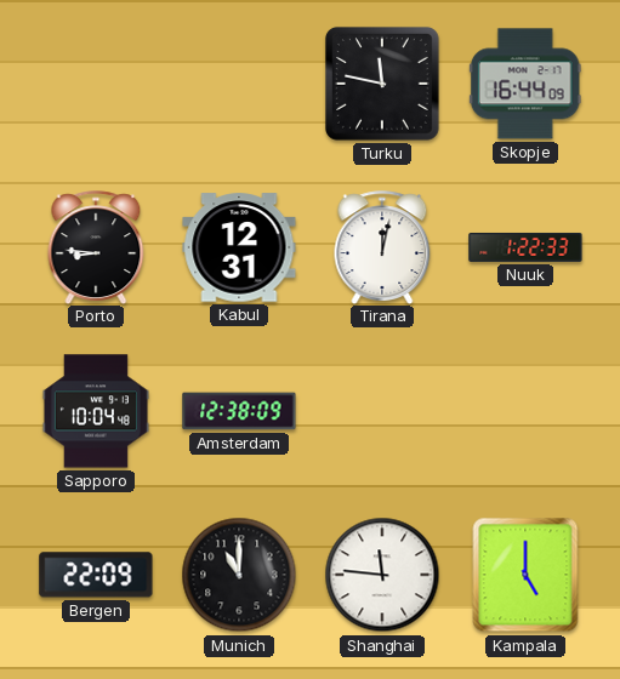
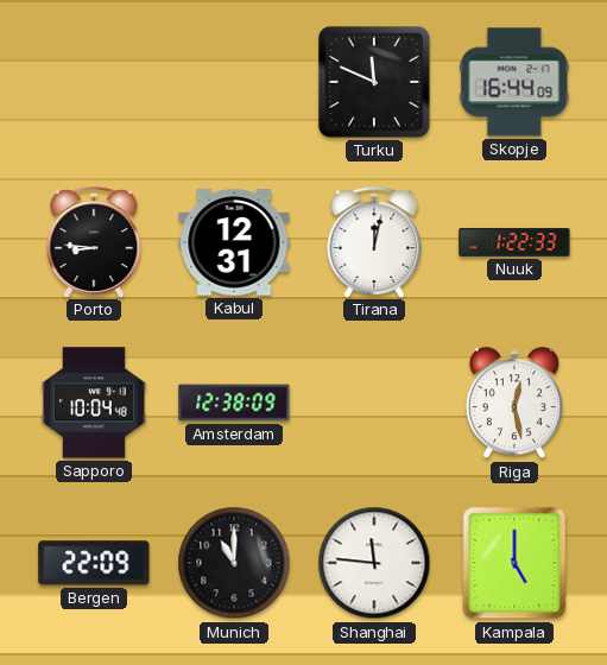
Turku: 11:47 -> 11:49 (374, 82)
Riga: none -> 12:28 (514, 404)
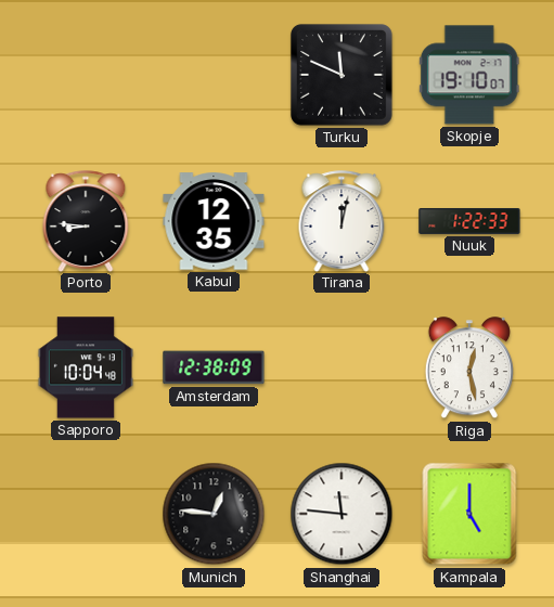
Skopje: 16:44 -> 19:10 (469, 75)
Kabul: 12:31 -> 12:35 (214, 221)
Bergen: 22:09 -> none (94, 563)
Munich: 11:00 -> 12:46 (214, 514)
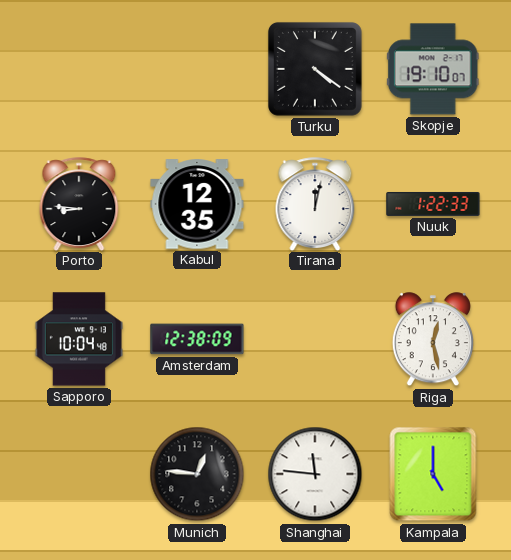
Turku: 11:49 -> 4:21 (315, 69)
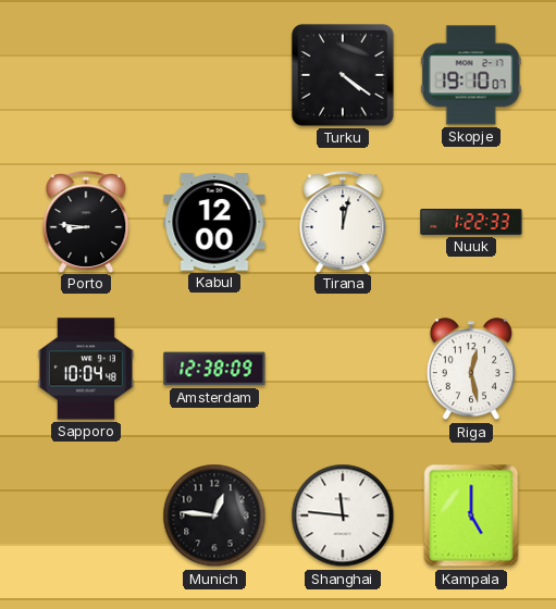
Kabul: 12:35 -> 12:00 (214, 222)
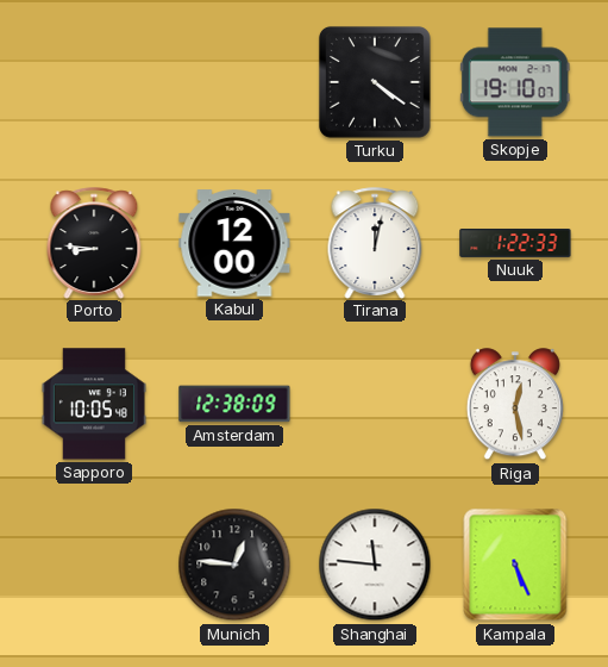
Sapporo: 10:04 -> 10:05 (94, 404)
Kampala: 5:00 -> 5:26 (515, 565)
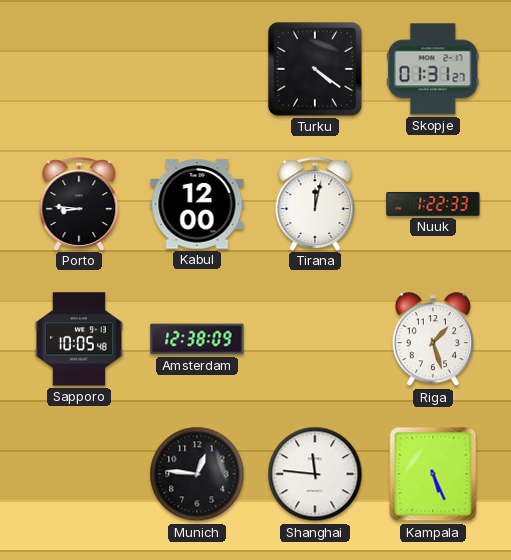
Skopje: 19:10 -> 01:31 (433, 69)
Riga: 12:28 -> 1:27 (433, 340)
